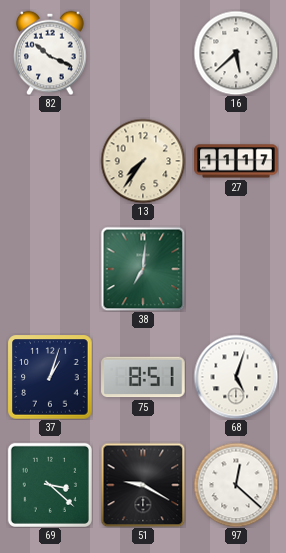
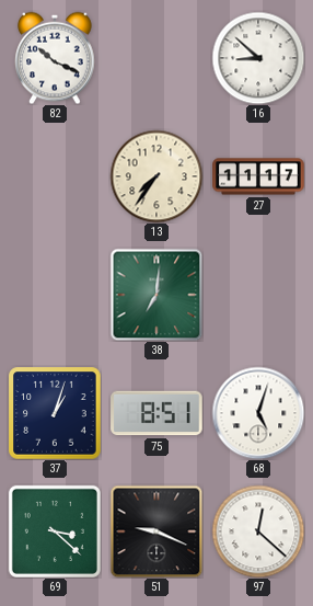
16: 5:38 -> 8:52 (258, 58)
51: 9:20 -> 9:19 (156, 531)
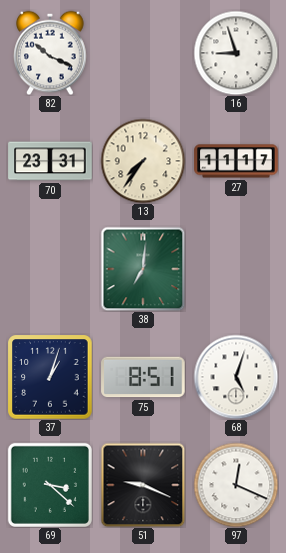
16: 8:52 -> 8:57 (236, 53)
70: none -> 23:31 (50, 161)
97: 12:22 -> 12:19 (236, 485)
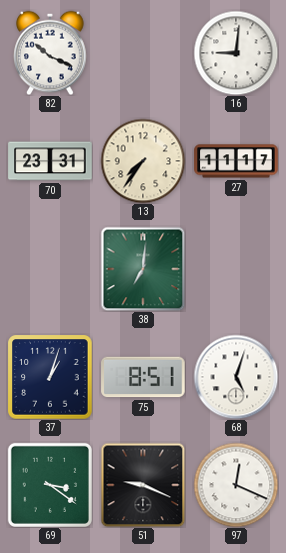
16: 8:57 -> 9:01 (236, 53)
69: 3:22 -> 3:21 (50, 485)
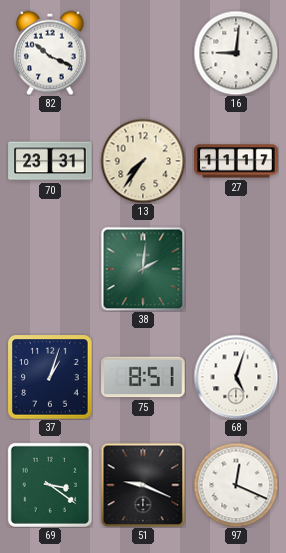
38: 7:01 -> 2:01 (143, 269)
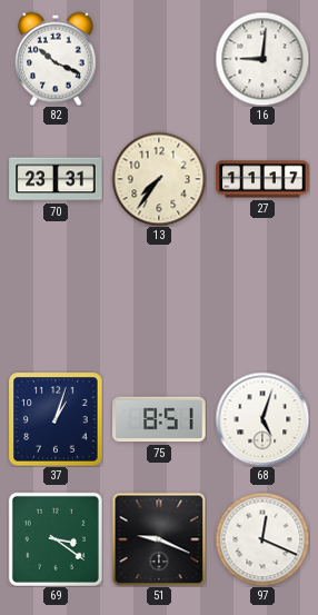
38: 2:01 -> none (143, 269)
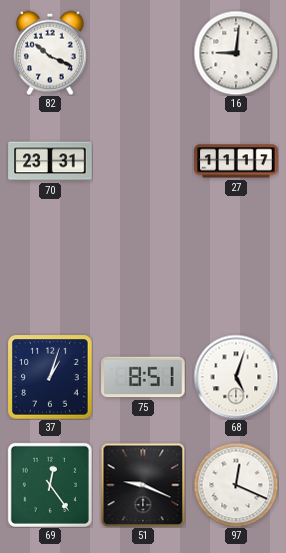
13: 7:36 -> none (159, 179)
69: 3:21 -> 12:24 (50, 485)
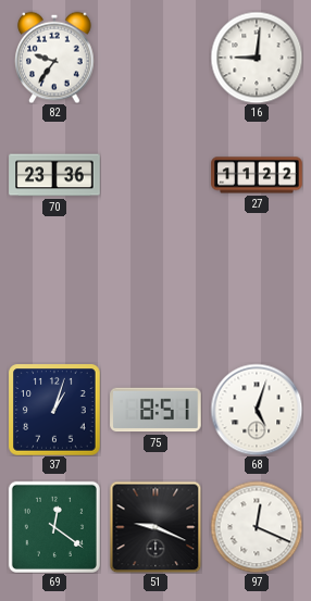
82: 10:19 -> 9:36 (54, 58)
70: 23:31 -> 23:36 (54, 175)
27: 11:17 -> 11:22 (257, 175)
69: 12:24 -> 12:21 (54, 527)
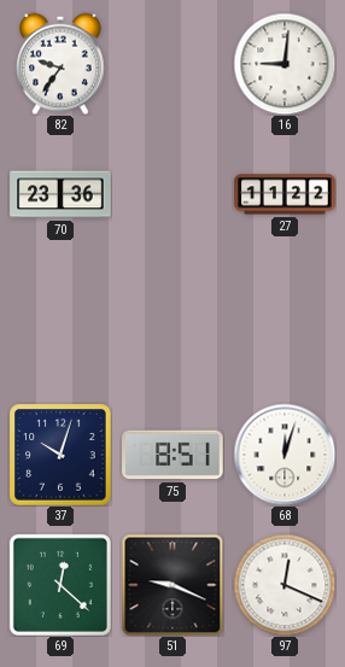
37: 1:03 -> 10:03 (60, 455)
68: 5:03 -> 12:03 (285, 455)
69: 12:21 -> 12:22 (60, 585)
